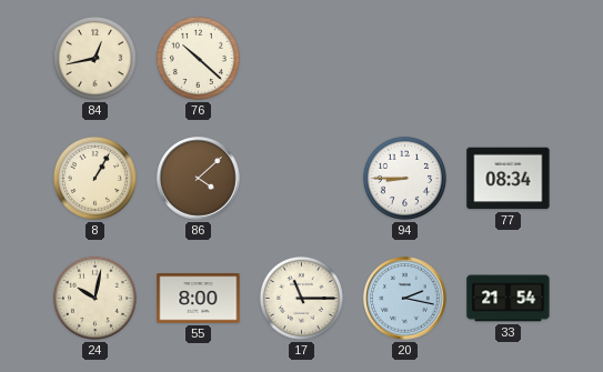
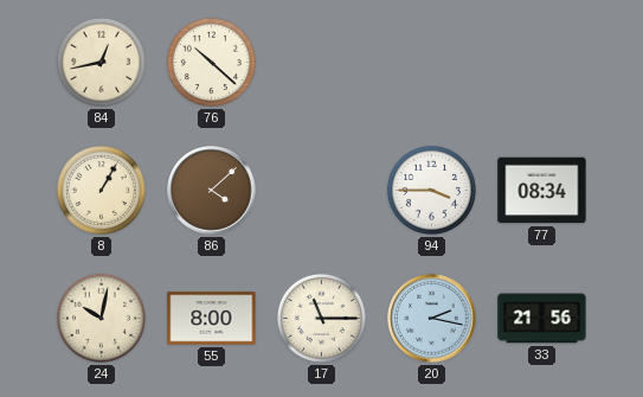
94: 8:45 -> 3:45 (431, 190)
33: 21:54 -> 21:56 (542, 319)
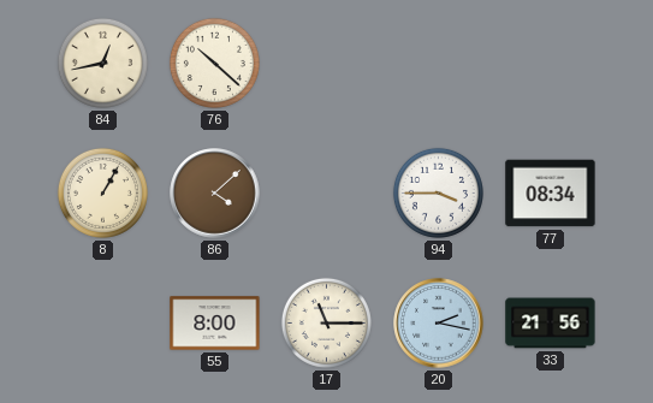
24: 10:02 -> none (101, 318)
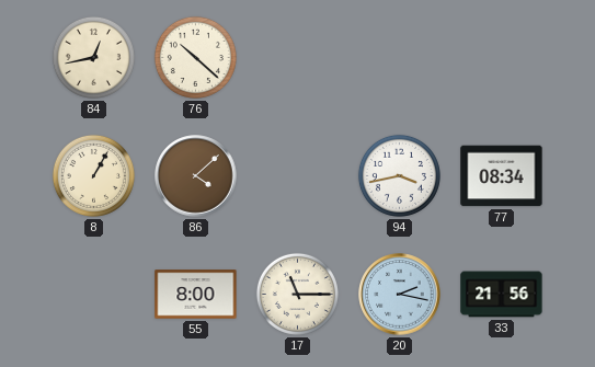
94: 3:45 -> 3:43 (399, 175)
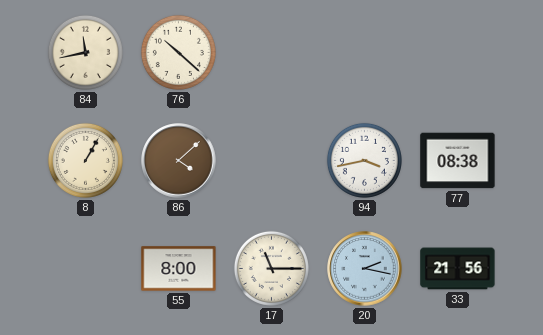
84: 12:43 -> 11:43 (85, 52)
77: 08:34 -> 08:38 (458, 161)
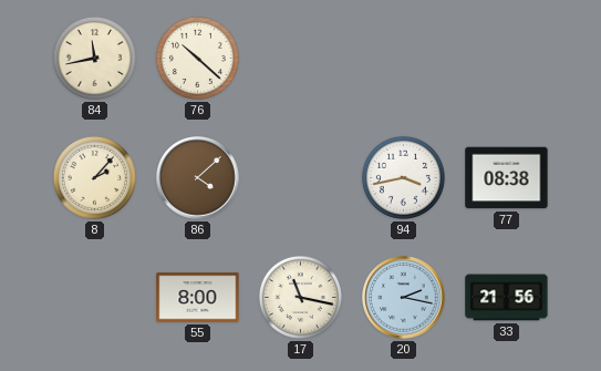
8: 1:05 -> 2:07 (94, 177)
17: 11:15 -> 11:17 (300, 297)
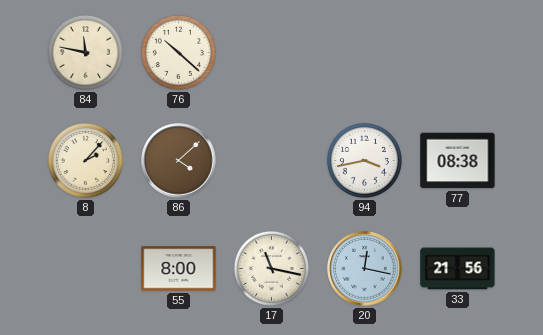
84: 11:43 -> 11:47 (85, 52)
20: 2:17 -> 12:17 (365, 269)
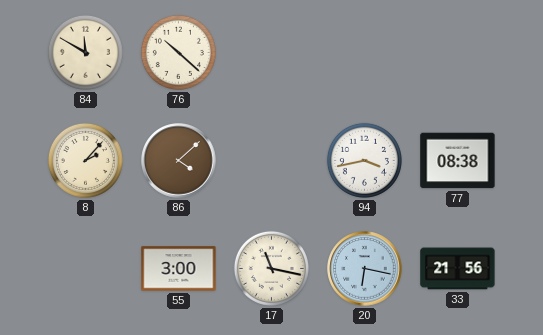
84: 11:47 -> 11:50 (85, 52)
55: 8:00 -> 3:00 (179, 269)
20: 12:17 -> 6:17 (365, 269)
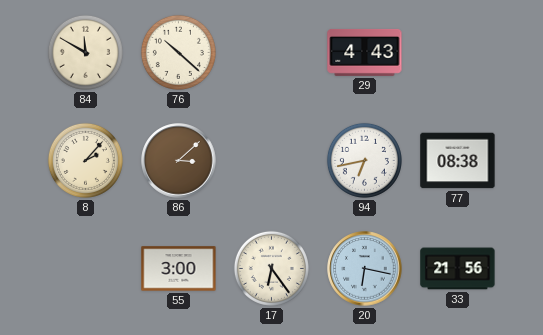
29: none -> 4:43 (365, 52)
86: 4:08 -> 3:08 (179, 161)
94: 3:43 -> 6:43 (364, 160)
17: 11:17 -> 6:24 (271, 268)
